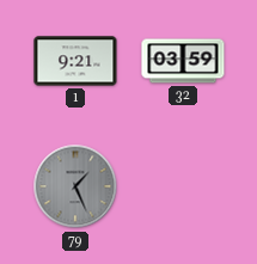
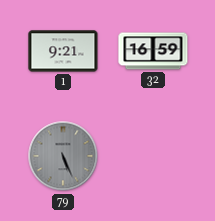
32: 03:59 -> 16:59 (153, 51)
79: 1:26 -> 5:26 (63, 156)
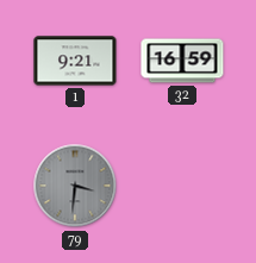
79: 5:26 -> 3:31 (75, 186)
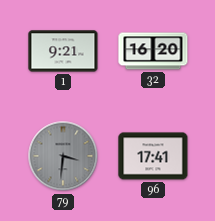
32: 16:59 -> 16:20 (153, 51)
96: none -> 17:41 (153, 156)
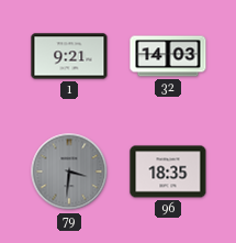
32: 16:20 -> 14:03 (168, 56)
96: 17:41 -> 18:35 (168, 172)
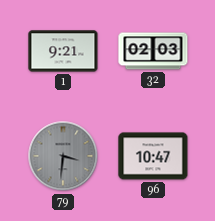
32: 14:03 -> 02:03 (153, 51)
96: 18:35 -> 10:47 (153, 156)
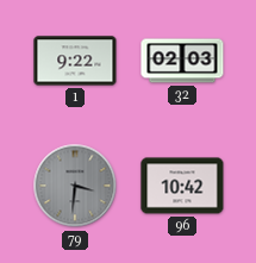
1: 9:21 -> 9:22 (75, 61)
96: 10:47 -> 10:42 (182, 186)
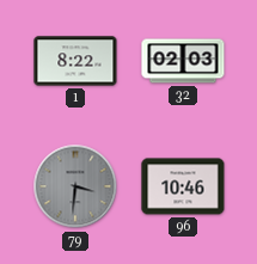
1: 9:22 -> 8:22 (75, 61)
96: 10:42 -> 10:46 (183, 186)
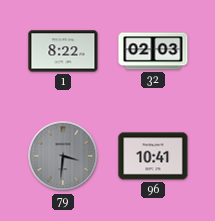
96: 10:46 -> 10:41 (153, 156)
